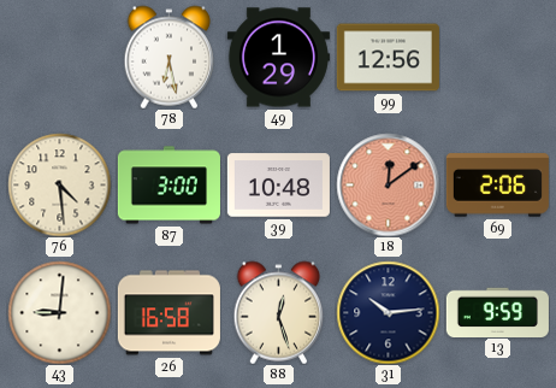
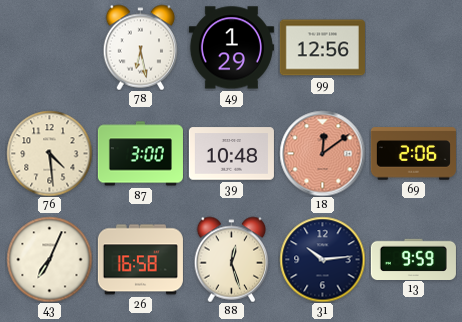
43: 9:01 -> 7:04 (49, 259)
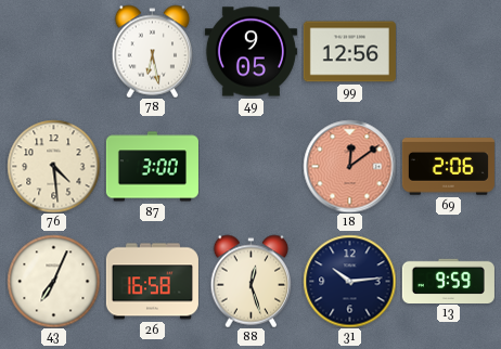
49: 1:29 -> 9:05 (251, 52)
39: 10:48 -> none (231, 154)
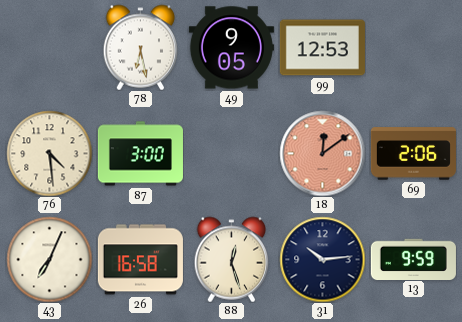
99: 12:56 -> 12:53 (322, 48)
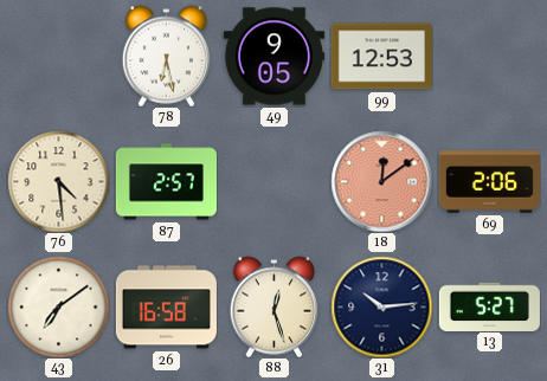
87: 3:00 -> 2:57 (166, 182)
43: 7:04 -> 7:09 (58, 306)
13: 9:59 -> 5:27 (489, 306)
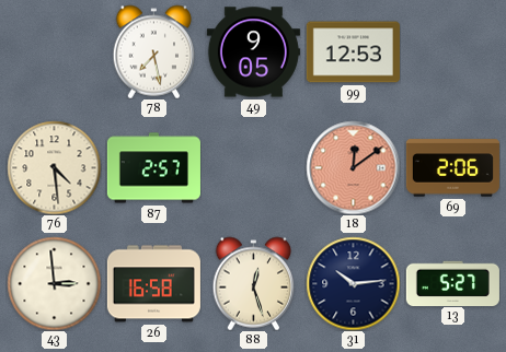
78: 6:28 -> 7:28 (154, 51)
43: 7:09 -> 2:59 (54, 283)
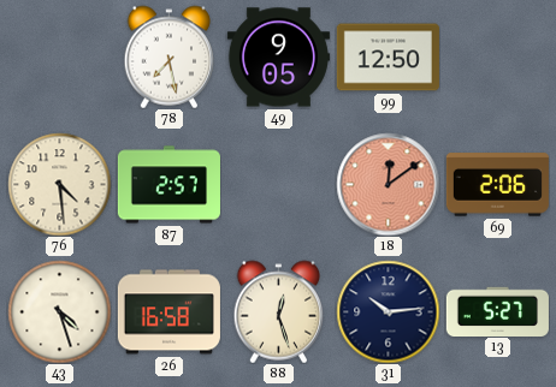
99: 12:53 -> 12:50 (388, 58)
43: 2:59 -> 4:27 (59, 311)
